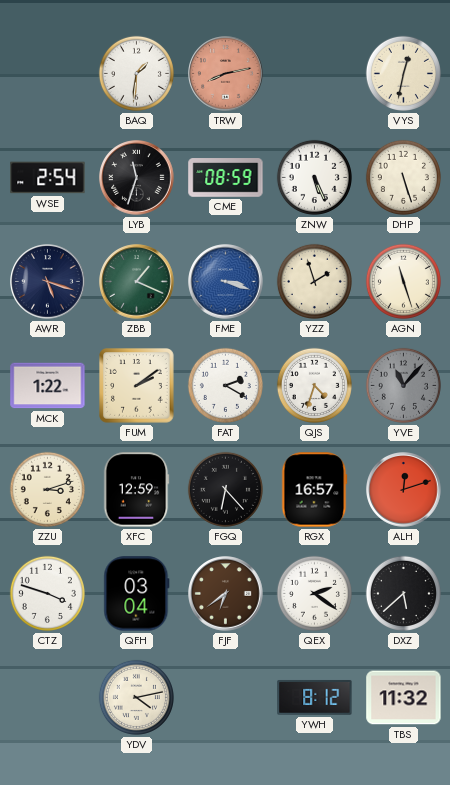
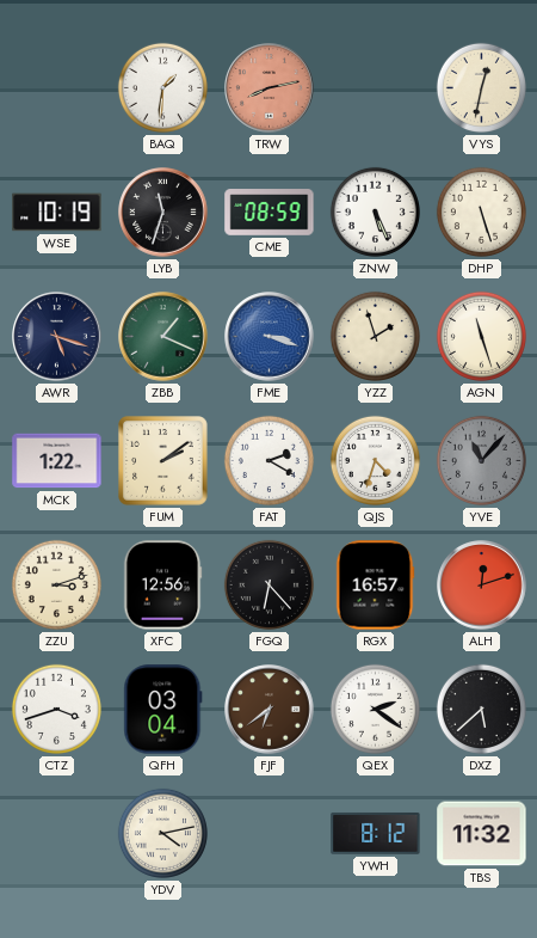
WSE: 2:54 -> 10:19 (57, 213)
XFC: 12:59 -> 12:56 (162, 586)
CTZ: 3:48 -> 3:42 (56, 709)
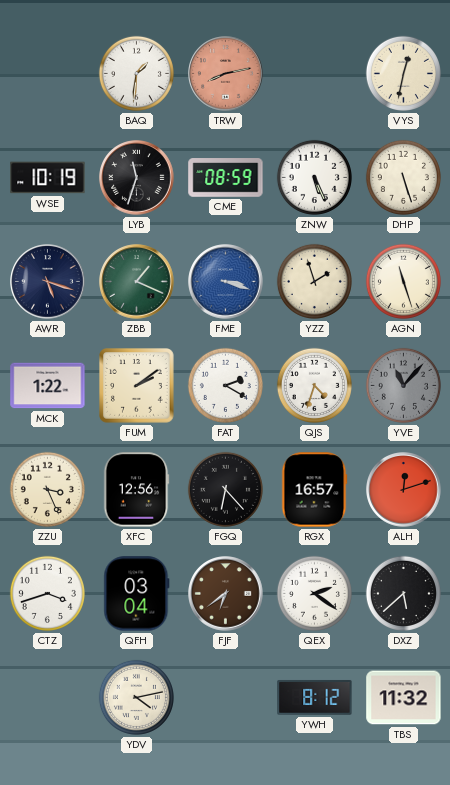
ZZU: 3:12 -> 3:26 (47, 489)
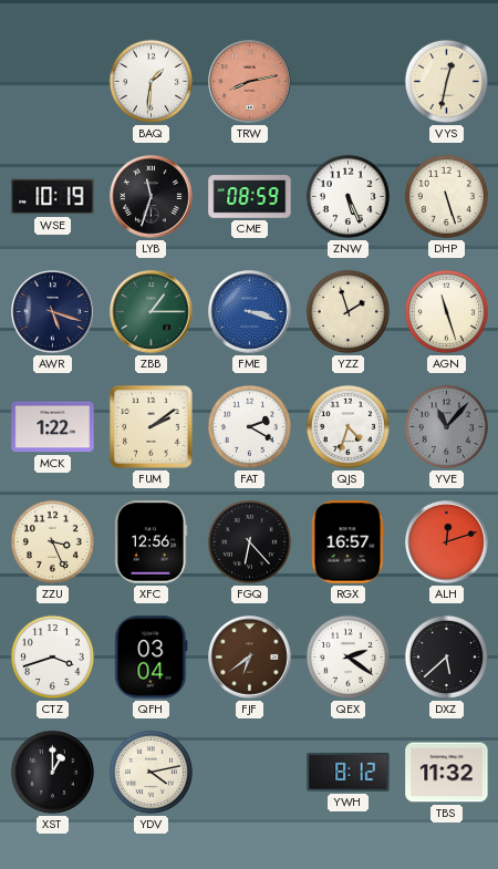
ZBB: 1:19 -> 1:15 (152, 312)
XST: none -> 1:00 (52, 772)
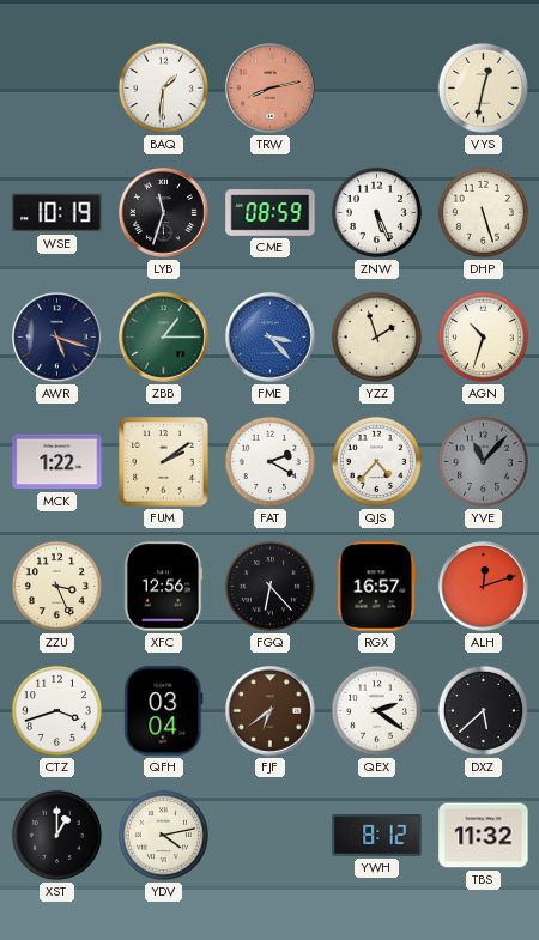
FME: 3:18 -> 3:23 (271, 338)
AGN: 11:27 -> 10:33 (483, 336)
QJS: 4:33 -> 4:37 (376, 461)
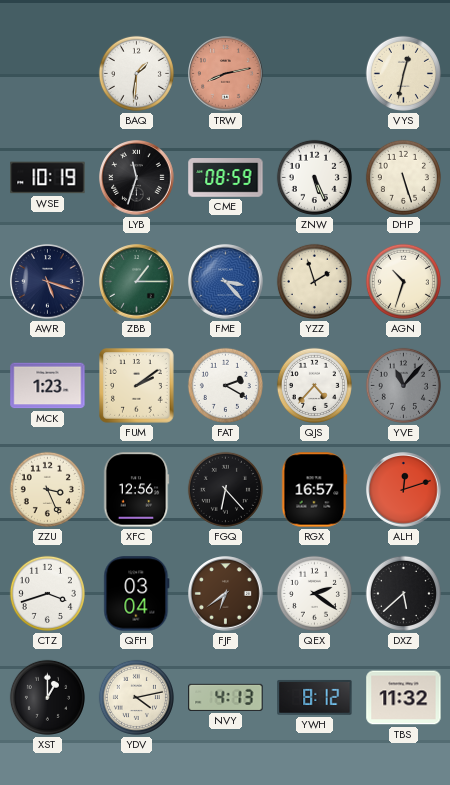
MCK: 1:22 -> 1:23 (48, 386)
NVY: none -> 4:13 (226, 697)
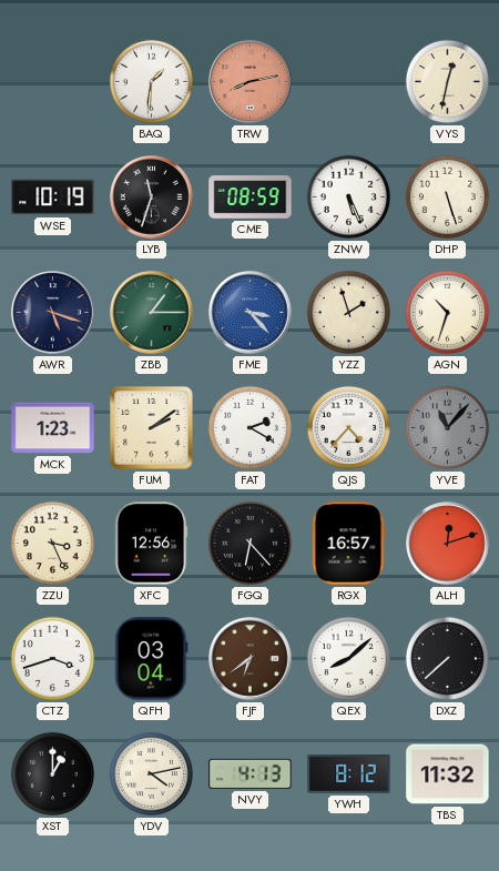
QEX: 2:21 -> 8:08 (348, 658)
DXZ: 5:38 -> 7:38 (447, 658)
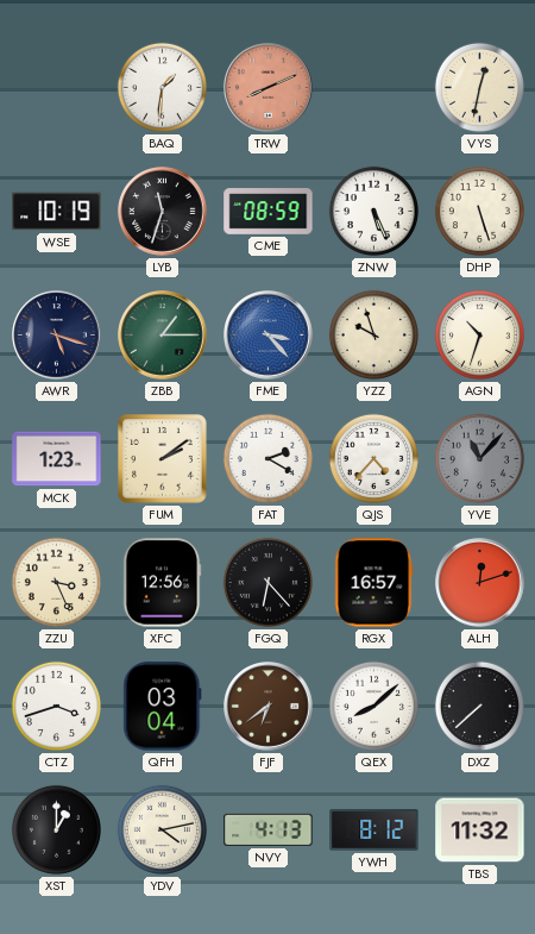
TRW: 8:13 -> 8:11 (269, 88)
YZZ: 1:57 -> 9:57 (373, 334)
